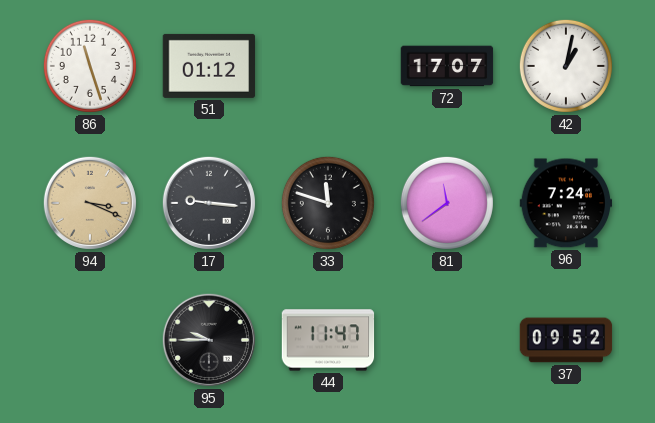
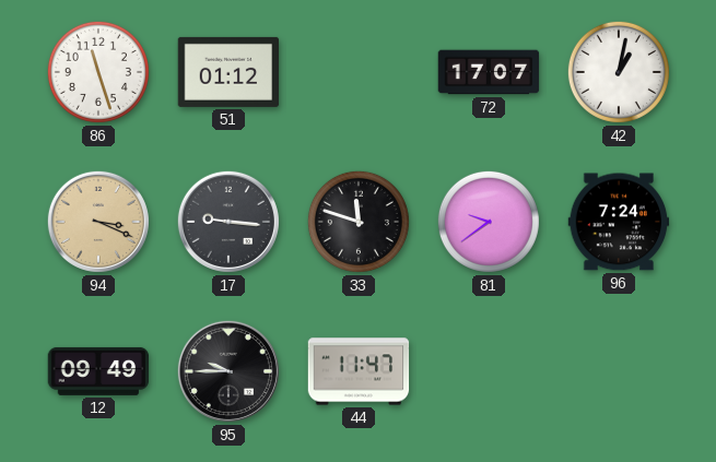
81: 11:39 -> 9:39 (489, 222)
12: none -> 09:49 (98, 371)
37: 09:52 -> none (566, 340)
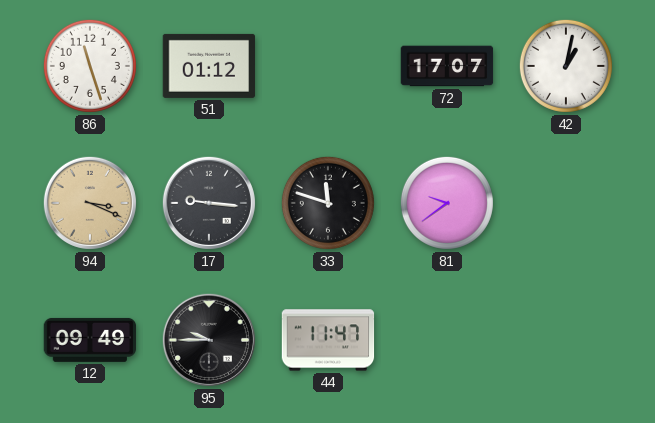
96: 7:24 -> none (619, 222)
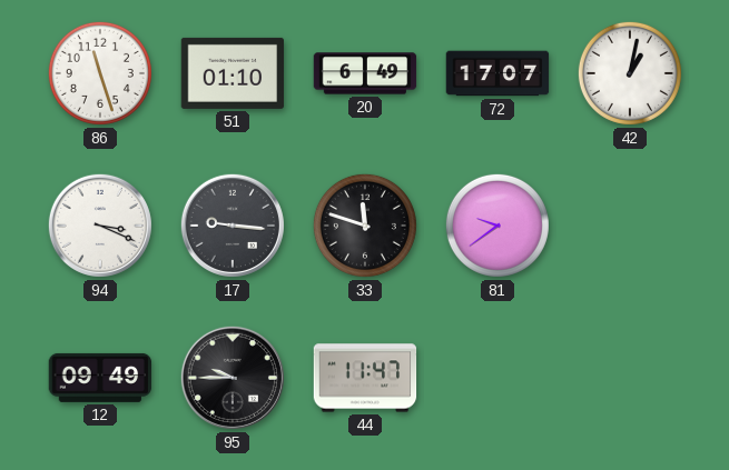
51: 01:12 -> 01:10 (233, 73)
20: none -> 6:49 (365, 73)
94 dial: champagne -> white (100, 226)
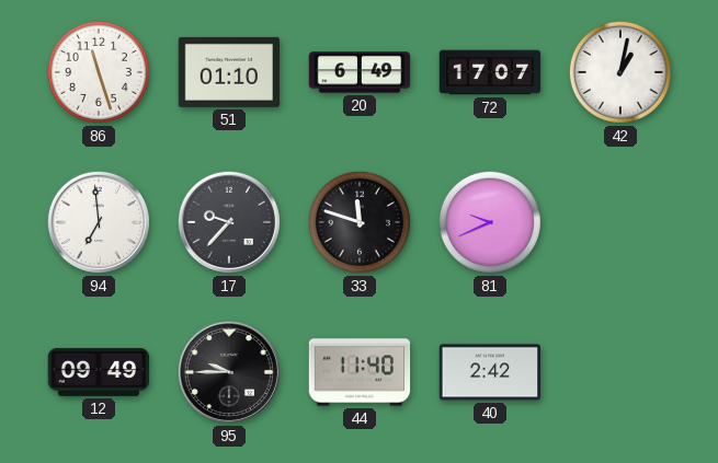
94: 3:19 -> 6:59 (99, 222)
17: 9:16 -> 9:37 (229, 222)
81: 9:39 -> 9:41 (490, 222)
44: 11:47 -> 11:40 (360, 372)
40: none -> 2:42 (490, 372)
